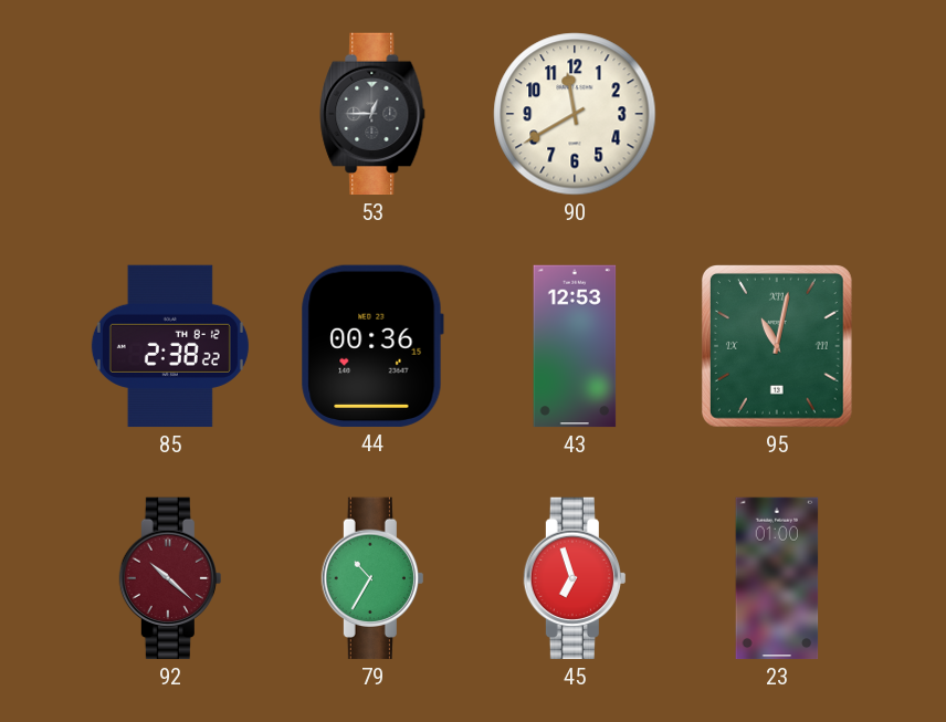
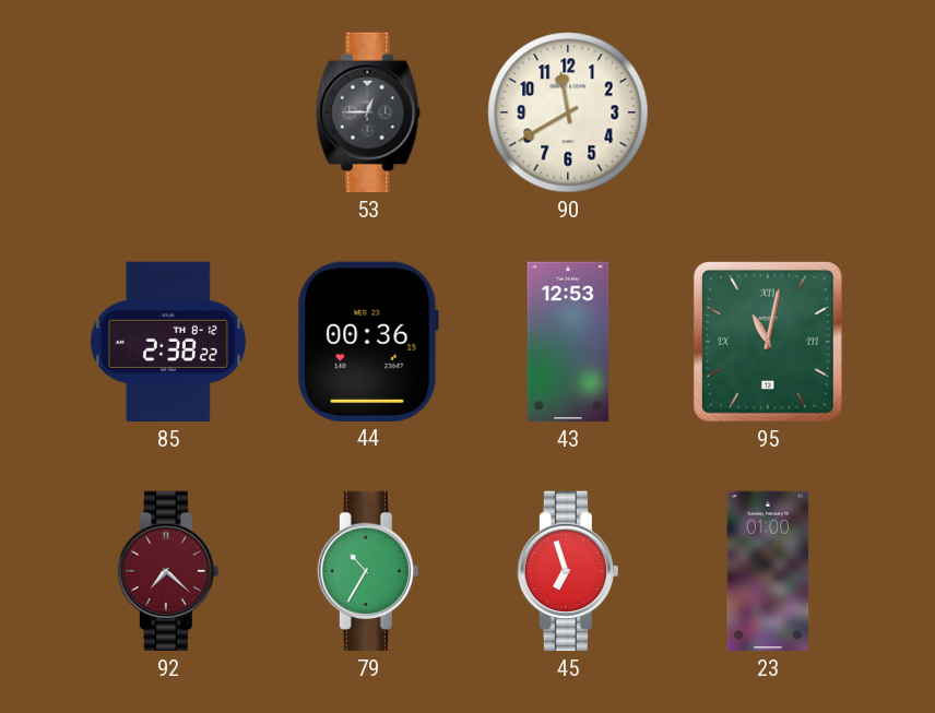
92: 10:22 -> 7:22 (168, 571)
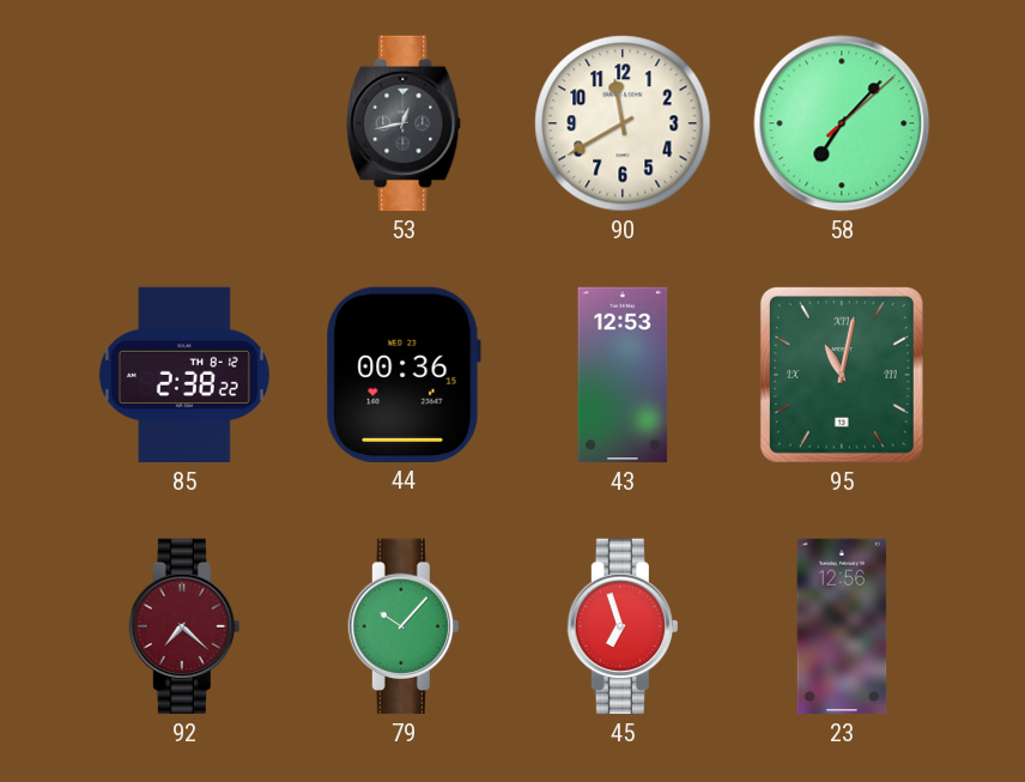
53: 12:45 -> 12:43 (404, 123)
58: none -> 7:07 (842, 123)
79: 10:35 -> 10:07 (404, 626)
23: 01:00 -> 12:56 (842, 626)
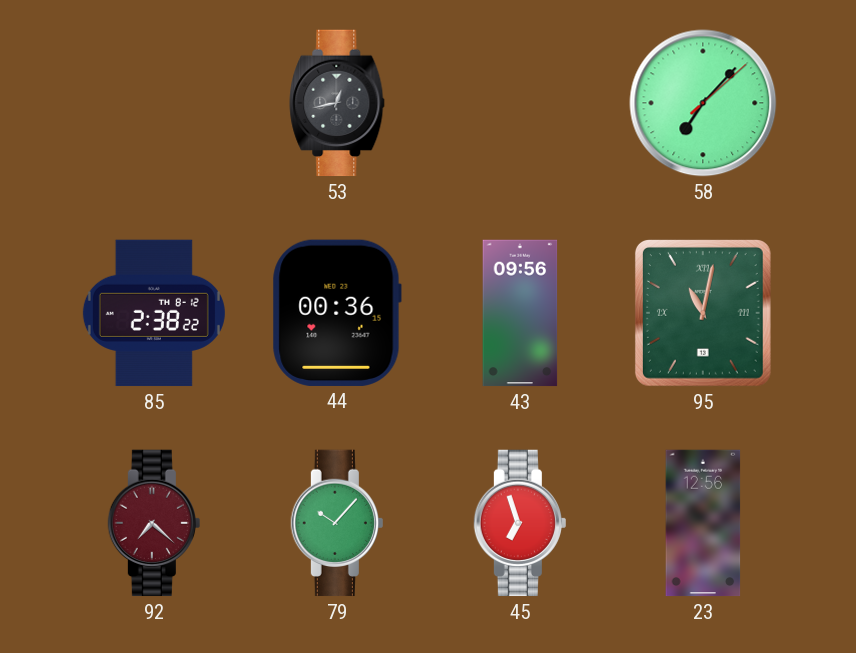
90: 11:40 -> none (623, 123)
43: 12:53 -> 09:56 (520, 313)
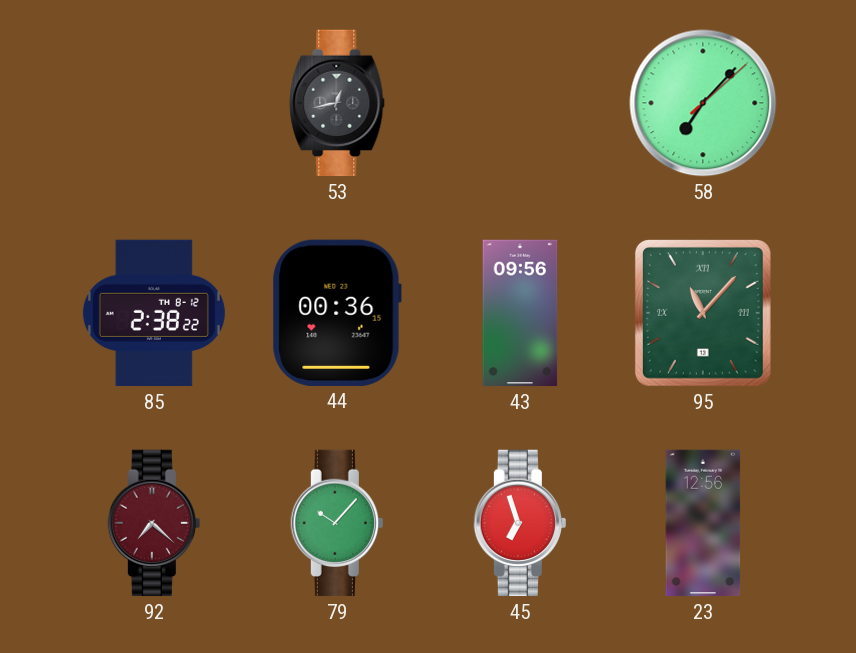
95: 11:02 -> 11:07 (703, 313)
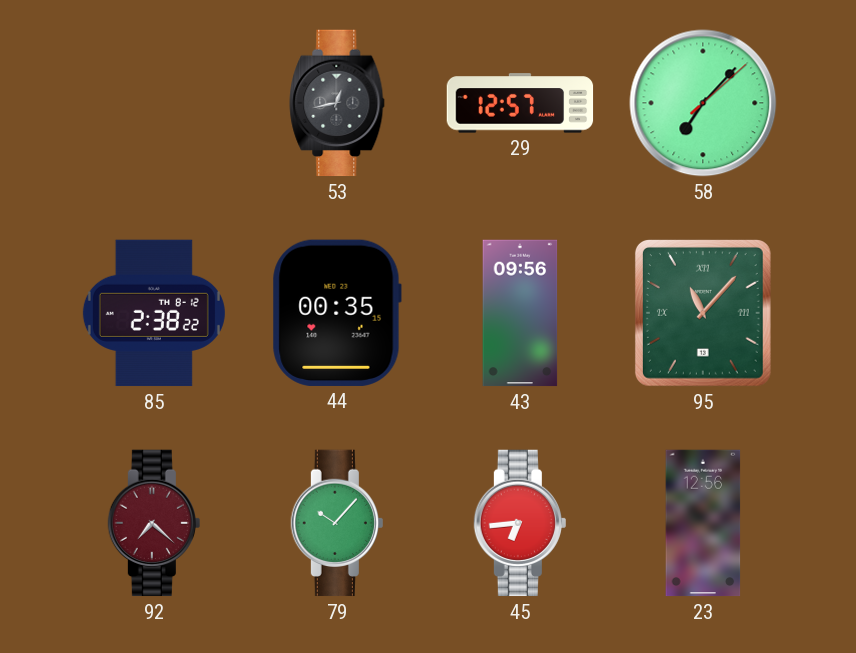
29: none -> 12:57 (520, 103)
44: 00:36 -> 00:35 (337, 313)
45: 6:57 -> 6:44 (520, 523)
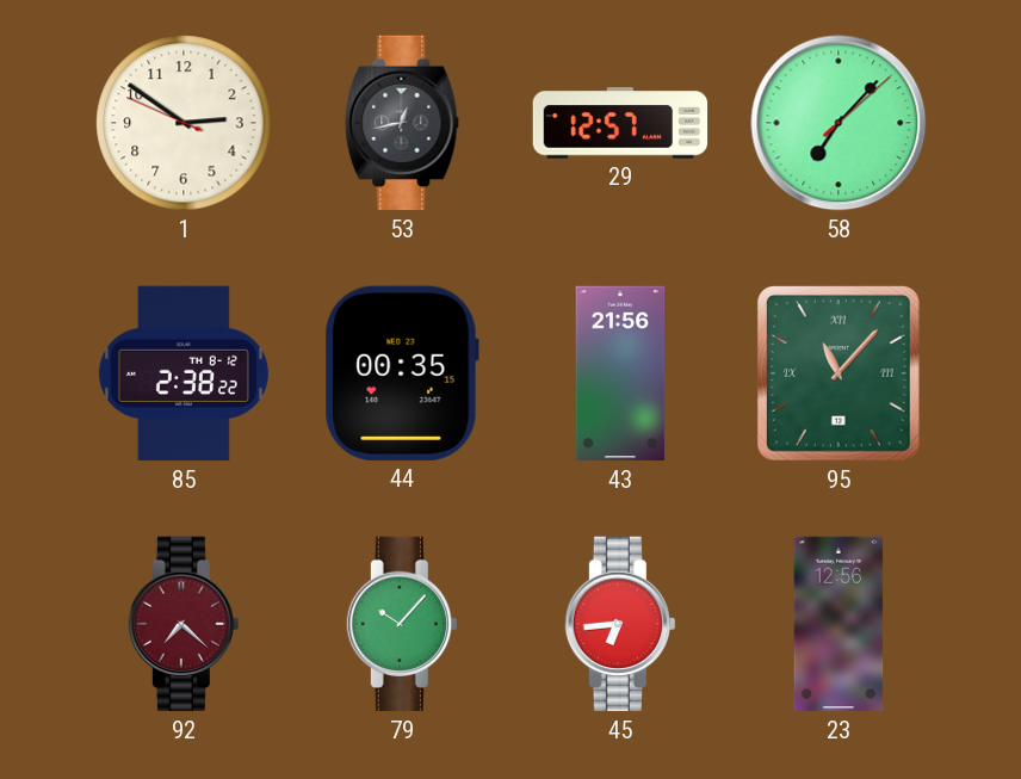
1: none -> 2:50 (184, 123)
43: 09:56 -> 21:56 (620, 373)
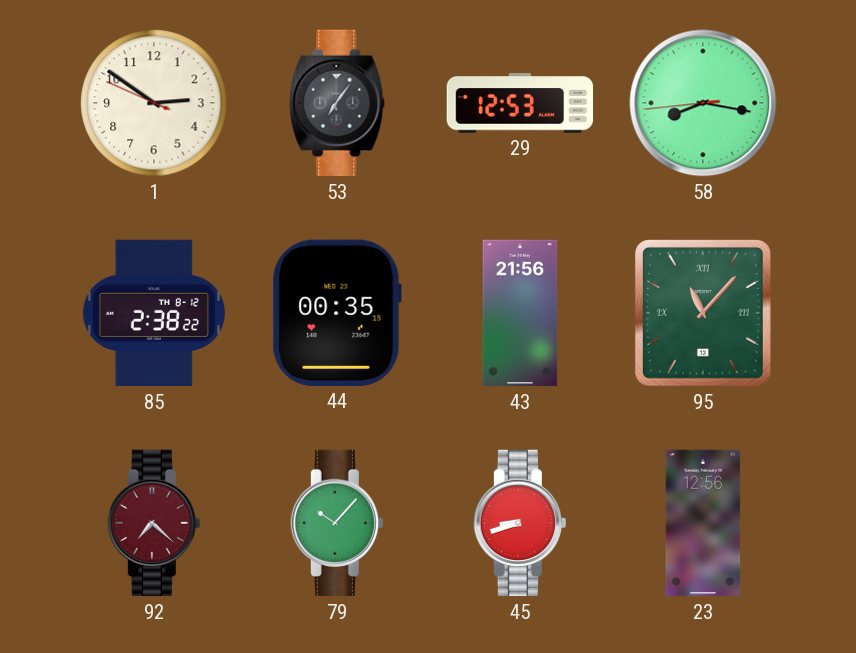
53: 12:43 -> 7:06 (337, 103)
29: 12:57 -> 12:53 (520, 103)
58: 7:07 -> 8:16 (703, 103)
45: 6:44 -> 8:42 (520, 523)
